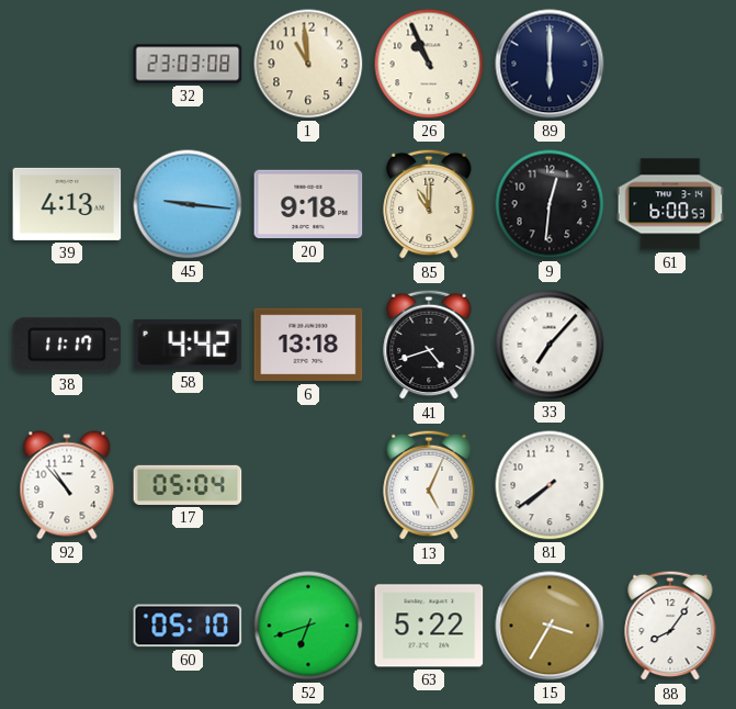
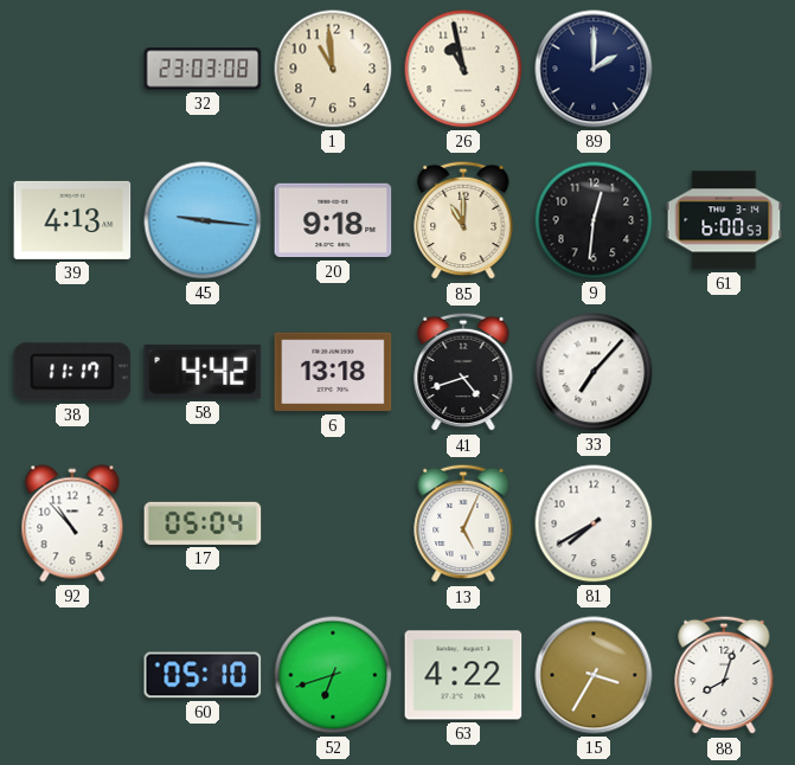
26: 10:56 -> 10:58 (463, 69)
89: 6:00 -> 2:00 (594, 69)
81: 7:39 -> 7:40 (594, 523)
63: 5:22 -> 4:22 (463, 675)
88: 8:06 -> 8:03 (724, 675)
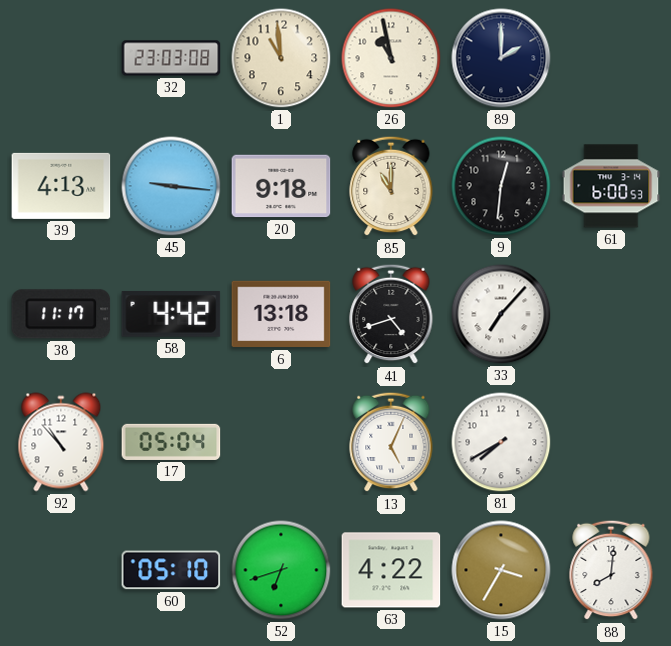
88: 8:03 -> 8:01 (611, 570)
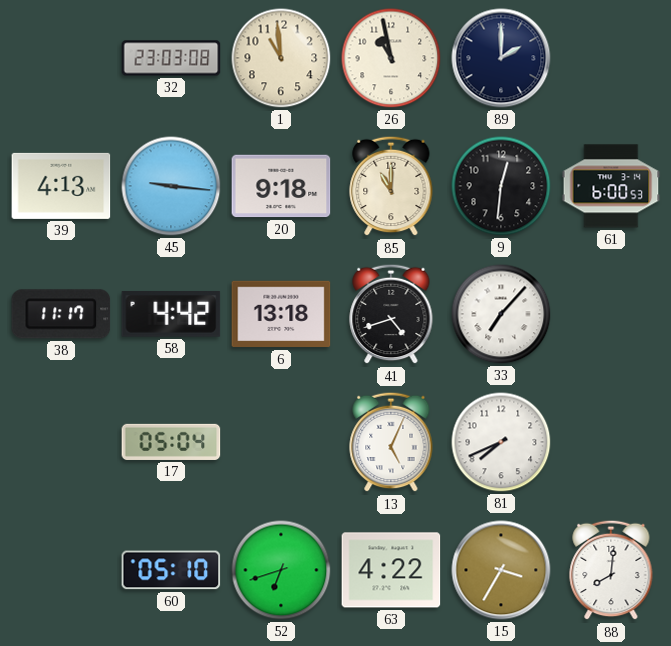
92: 10:53 -> none (61, 442)
81: 7:40 -> 7:41 (501, 442)
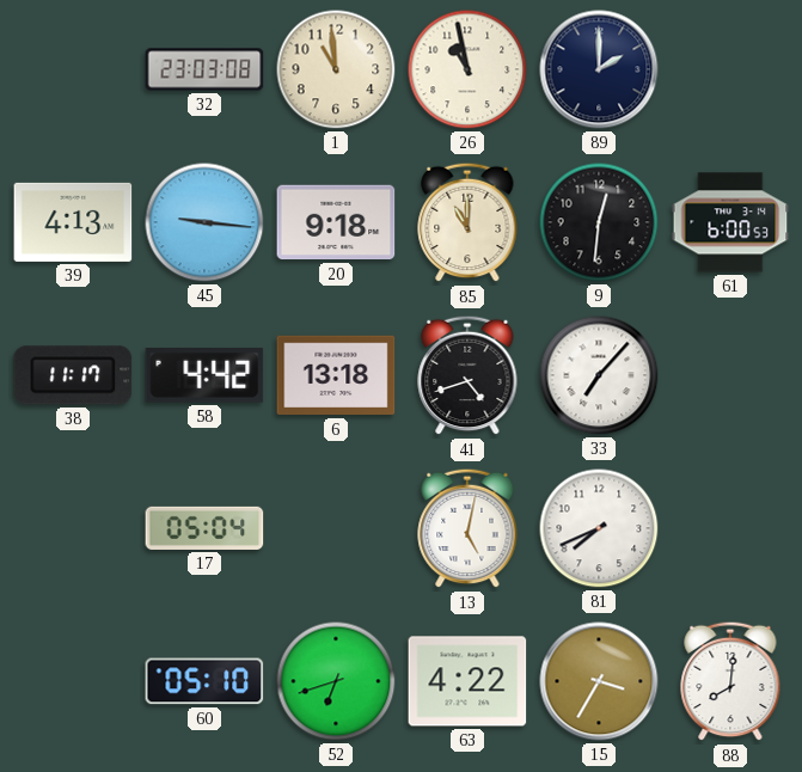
13: 5:04 -> 5:02 (467, 528)
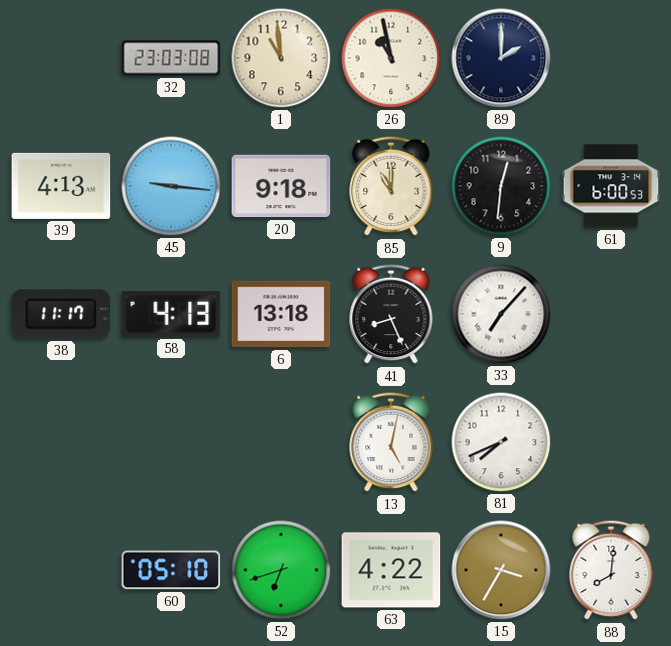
58: 4:42 -> 4:13 (171, 315)
41: 4:42 -> 8:26 (391, 314)
17: 05:04 -> none (204, 528)
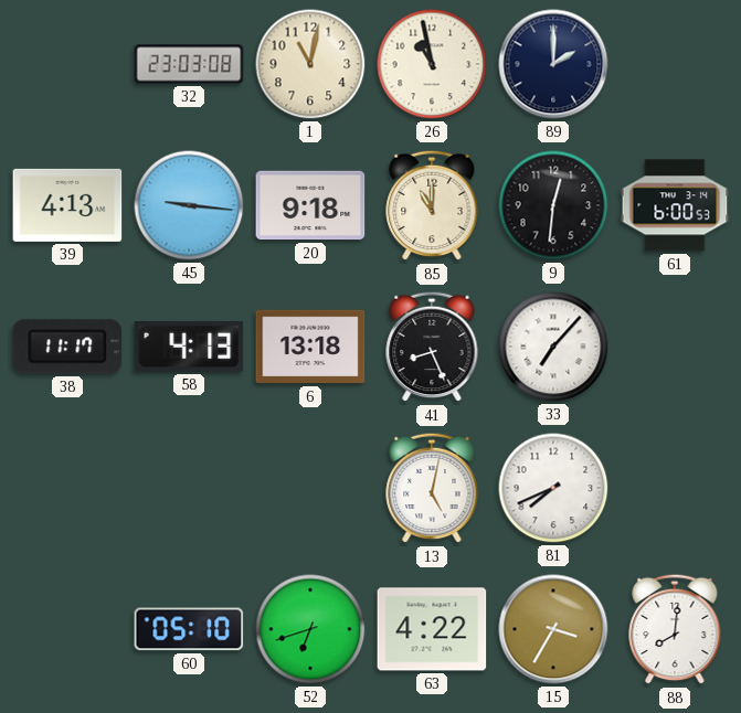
1: 10:59 -> 11:02 (310, 64)
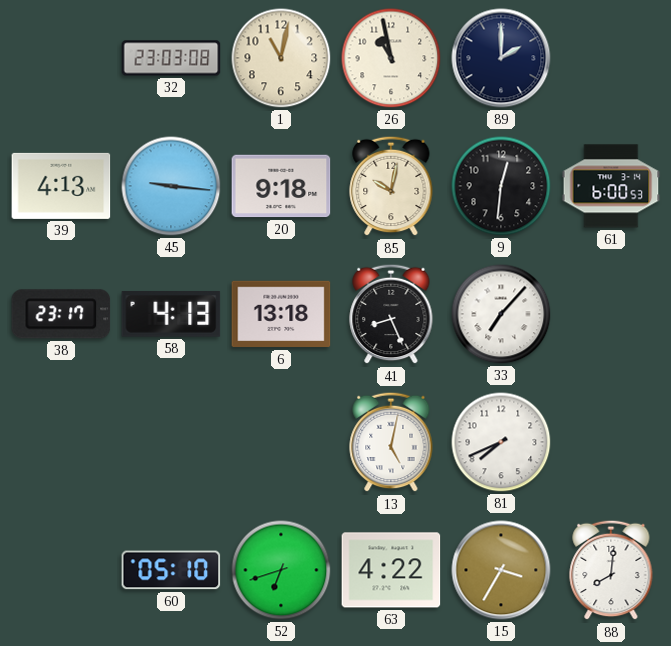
85: 11:00 -> 10:02 (391, 186)
38: 11:17 -> 23:17 (61, 314)
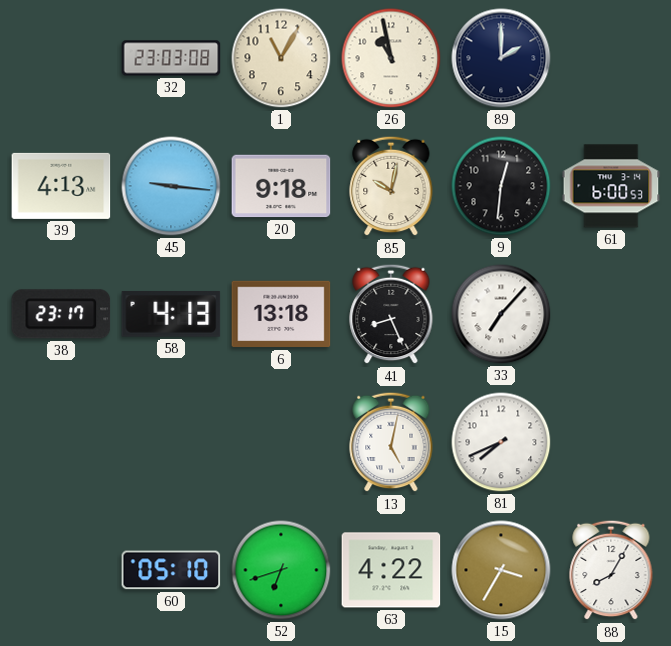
1: 11:02 -> 11:05 (281, 58)
88: 8:01 -> 8:05 (611, 570)
